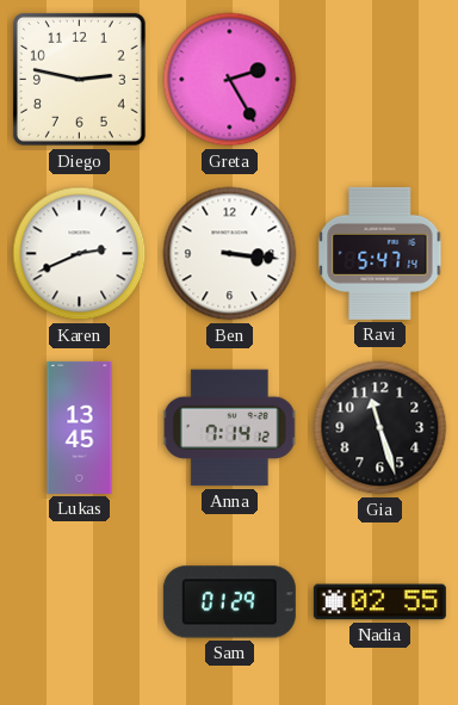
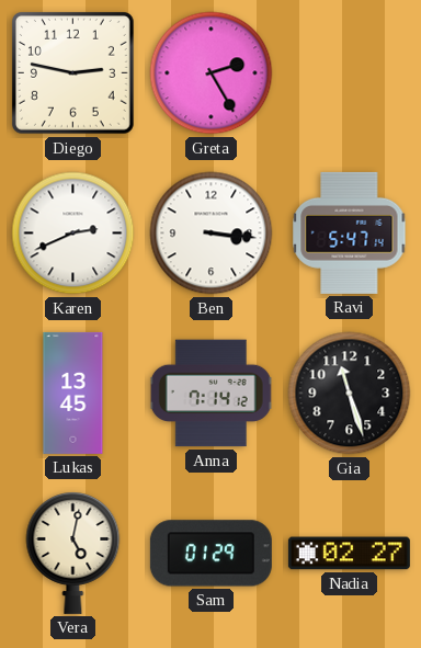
Vera: none -> 5:02 (73, 554)
Nadia: 02:55 -> 02:27 (349, 554)
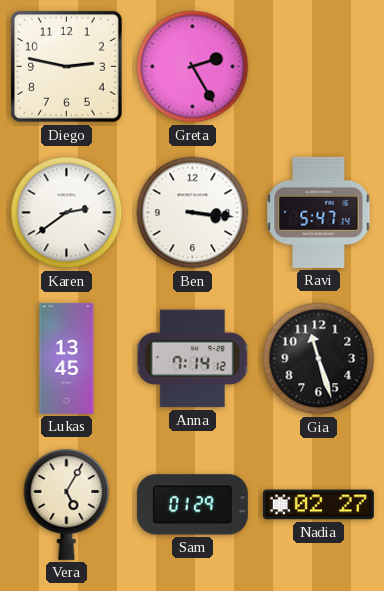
Karen: 2:41 -> 2:39 (67, 213)
Vera: 5:02 -> 5:05 (67, 505)
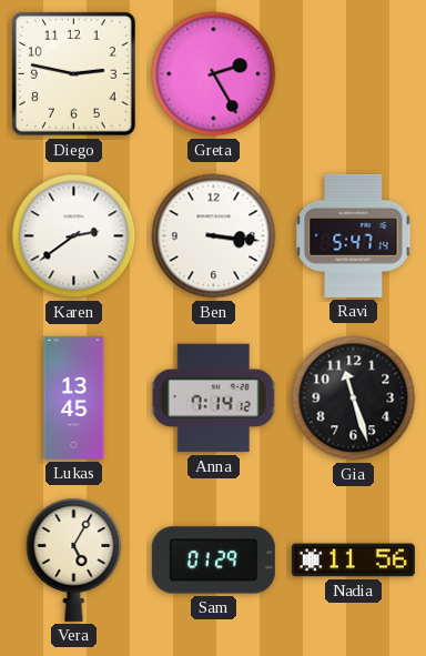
Nadia: 02:27 -> 11:56 (353, 561)
